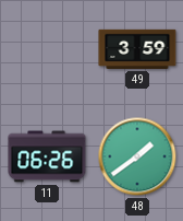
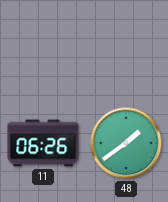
49: 3:59 -> none (137, 49)
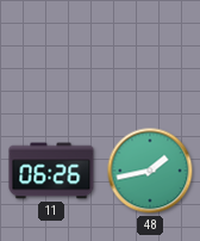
48: 1:39 -> 1:43 (150, 171)
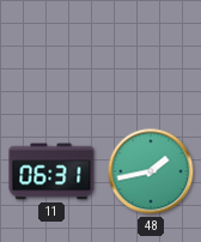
11: 06:26 -> 06:31 (51, 171)
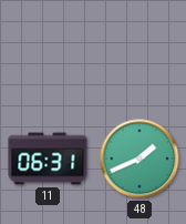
48: 1:43 -> 1:41 (139, 159)
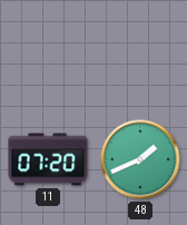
11: 06:31 -> 07:20 (48, 159)
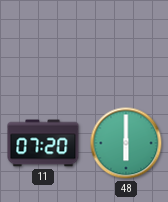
48: 1:41 -> 6:00 (126, 143)
